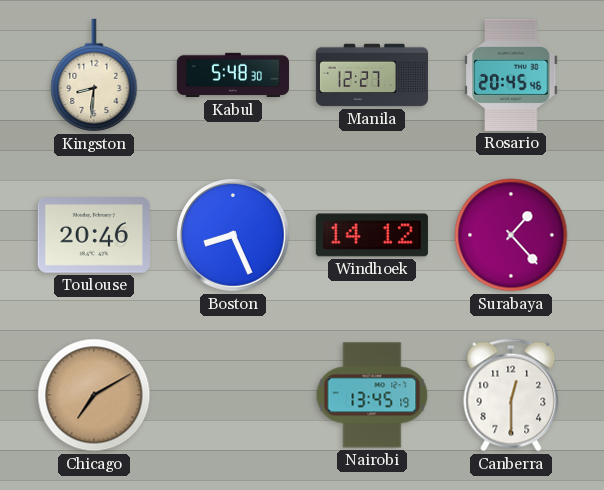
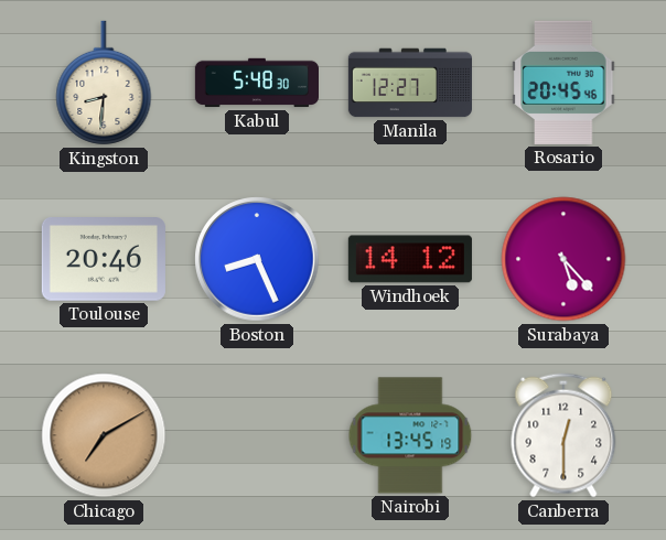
Surabaya: 1:23 -> 5:23 (563, 259)
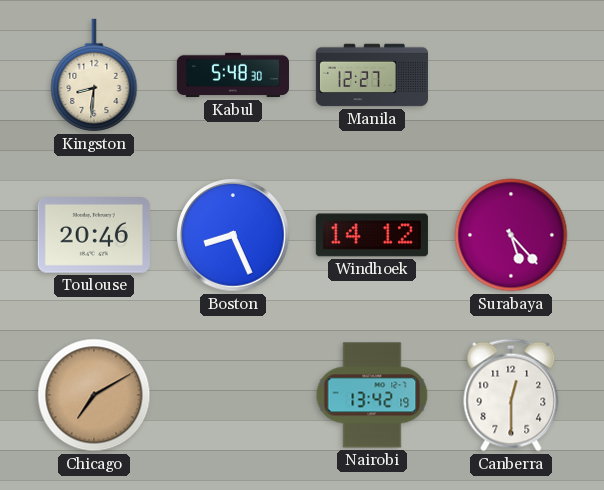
Rosario: 20:45 -> none (563, 83)
Nairobi: 13:45 -> 13:42 (372, 395)
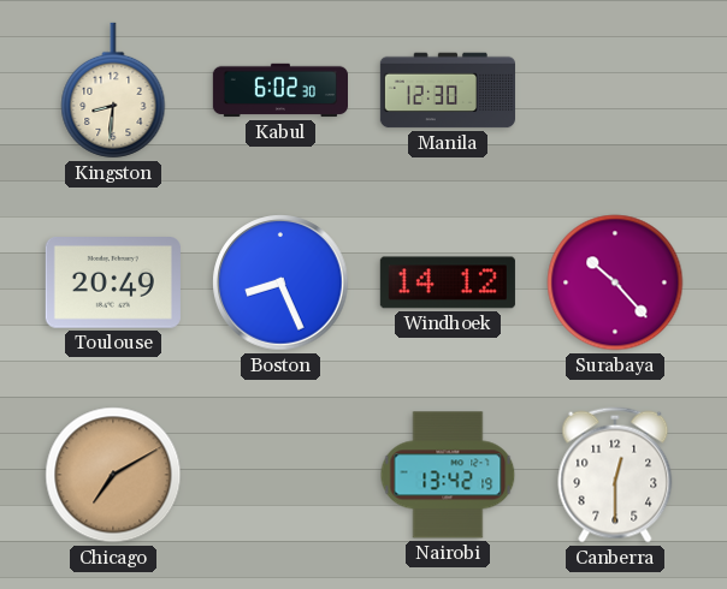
Kabul: 5:48 -> 6:02 (279, 90)
Manila: 12:27 -> 12:30 (447, 90)
Toulouse: 20:46 -> 20:49 (113, 284)
Surabaya: 5:23 -> 10:23 (615, 282)
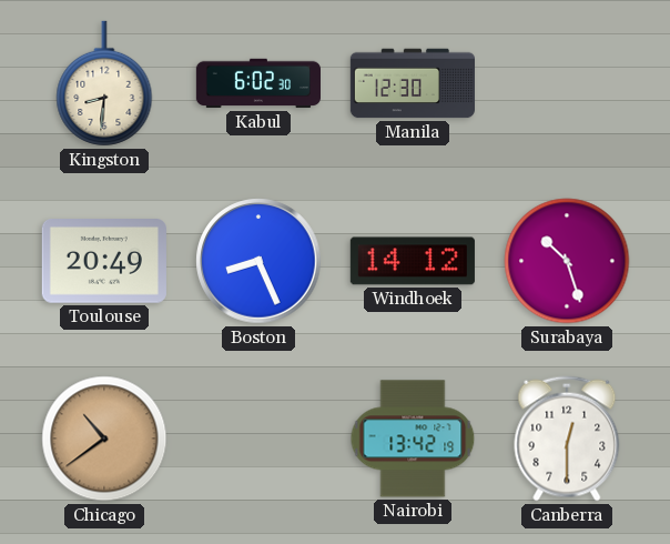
Surabaya: 10:23 -> 10:27 (567, 261)
Chicago: 7:10 -> 10:39 (104, 439)
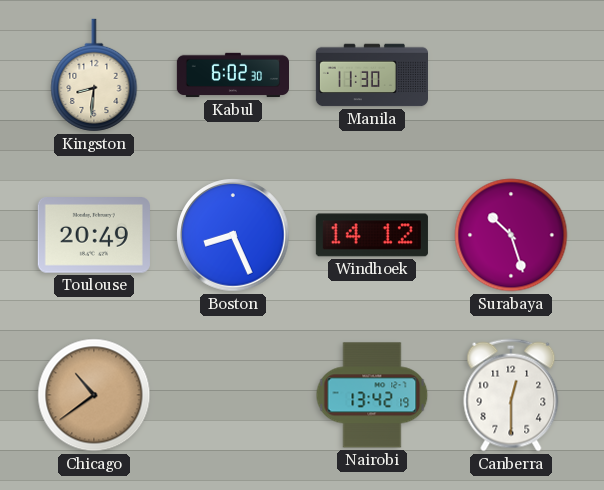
Manila: 12:30 -> 11:30 (371, 75)
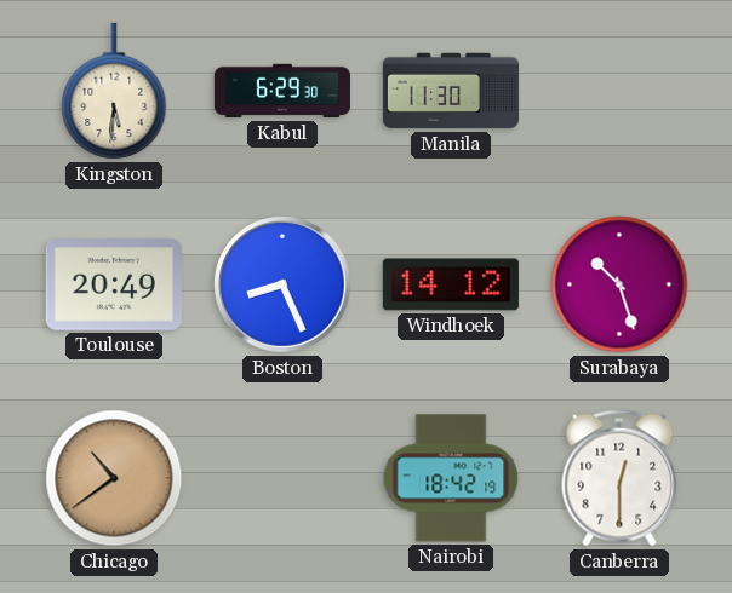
Kingston: 8:31 -> 5:31 (114, 91)
Kabul: 6:02 -> 6:29 (281, 91)
Nairobi: 13:42 -> 18:42 (451, 478)
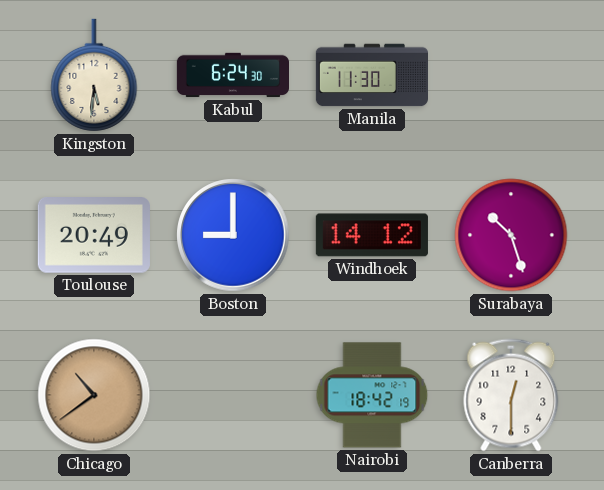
Kabul: 6:29 -> 6:24 (232, 75)
Boston: 8:26 -> 9:00 (233, 235)
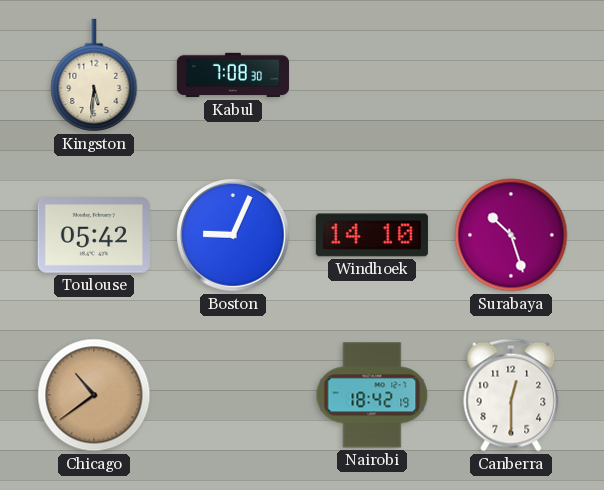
Kabul: 6:24 -> 7:08 (232, 75)
Manila: 11:30 -> none (371, 75)
Toulouse: 20:49 -> 05:42 (94, 236)
Boston: 9:00 -> 9:04 (233, 235)
Windhoek: 14:12 -> 14:10 (372, 235)
